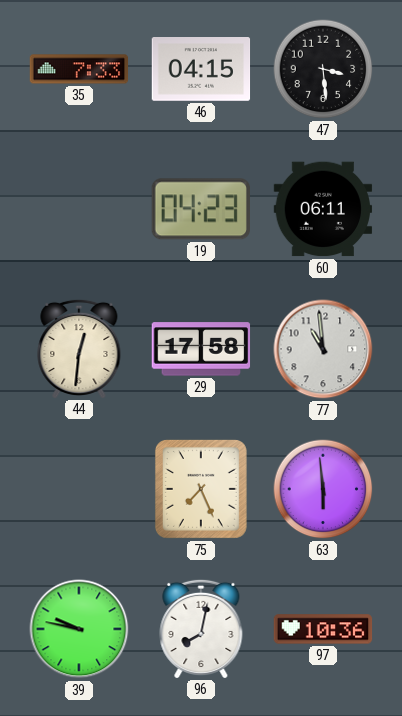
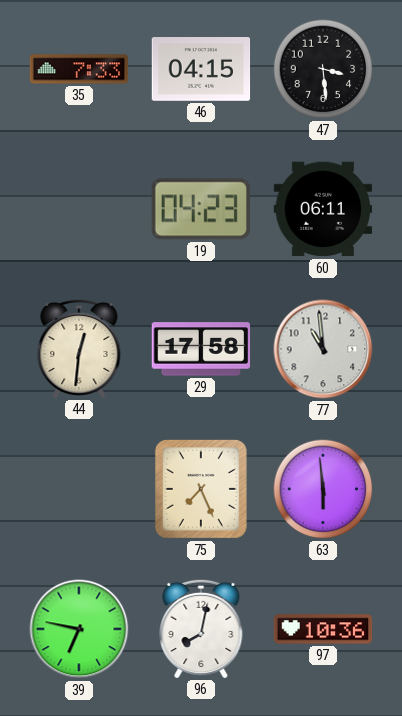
39: 9:47 -> 6:47 (79, 629)
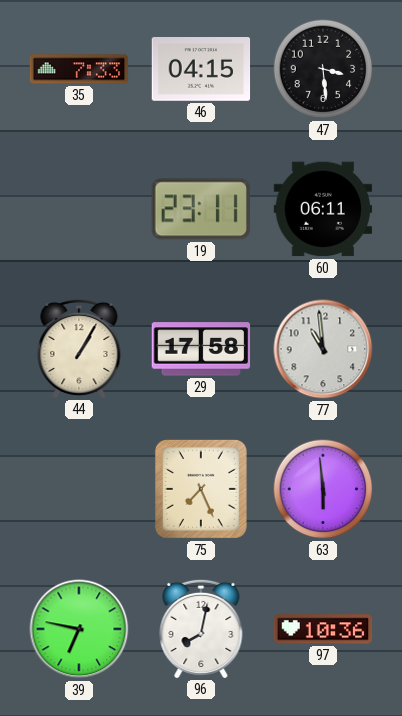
19: 04:23 -> 23:11 (201, 209)
44: 12:31 -> 1:05 (79, 348)
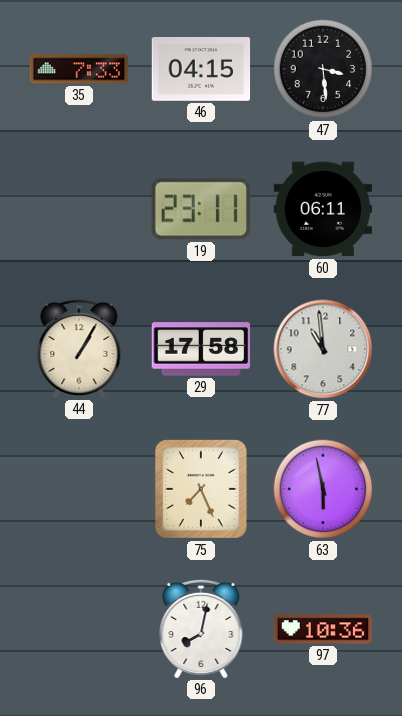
63: 5:59 -> 5:58 (323, 489)
39: 6:47 -> none (79, 629)
